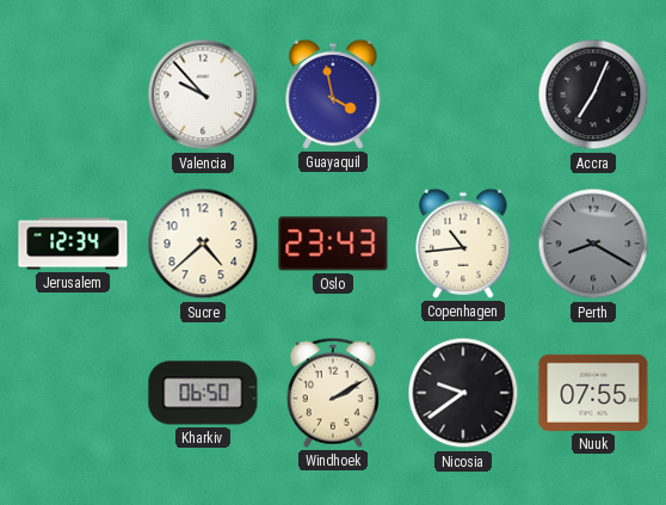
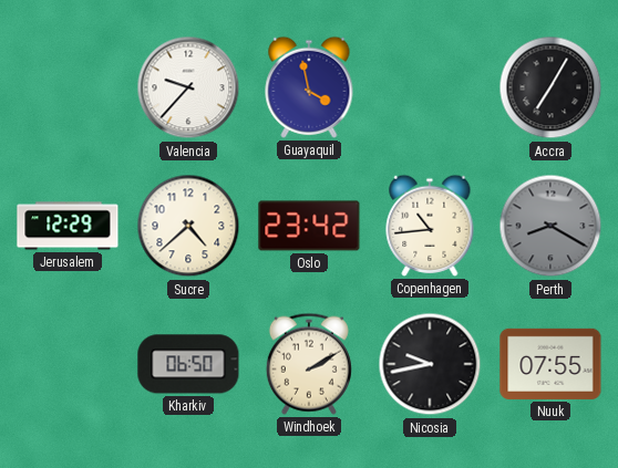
Valencia: 9:53 -> 9:37 (188, 87)
Accra: 7:04 -> 7:05 (550, 87)
Jerusalem: 12:34 -> 12:29 (68, 226)
Oslo: 23:43 -> 23:42 (309, 226)
Nicosia: 9:39 -> 9:43 (430, 364)
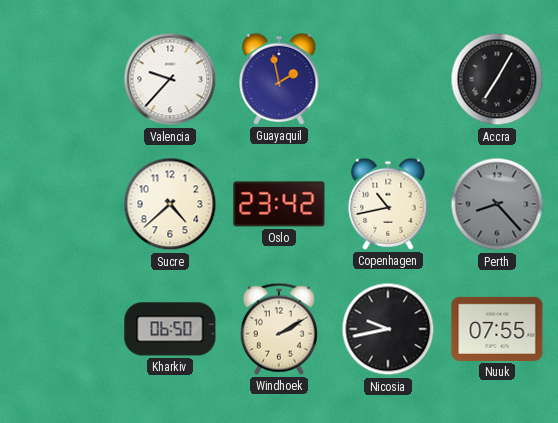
Guayaquil: 3:58 -> 1:58 (279, 79)
Jerusalem: 12:29 -> none (68, 226)
Copenhagen: 10:44 -> 10:43 (388, 204)
Perth: 8:20 -> 8:23 (497, 204)
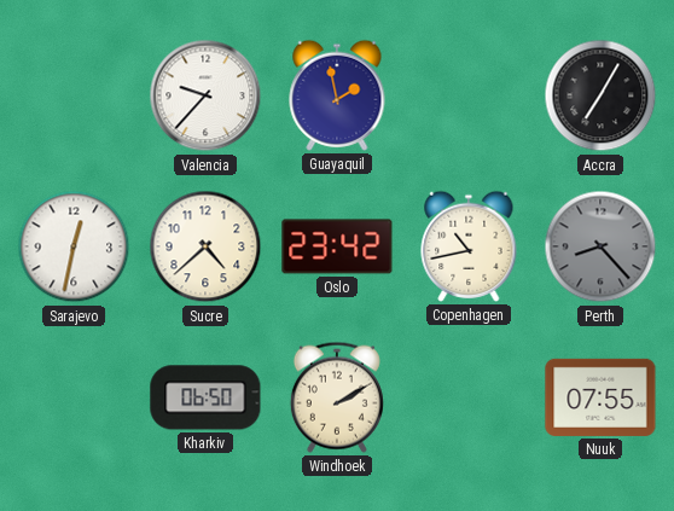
Sarajevo: none -> 12:32 (74, 246)
Nicosia: 9:43 -> none (388, 329)
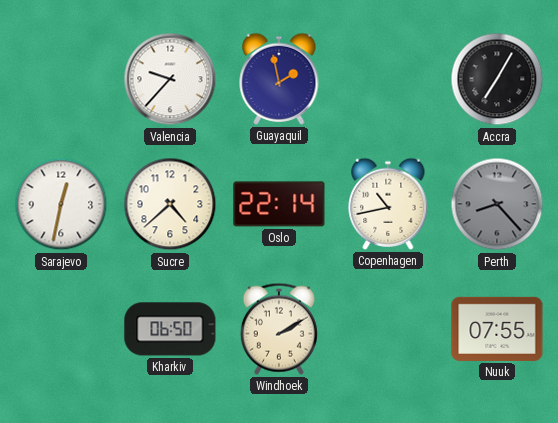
Oslo: 23:42 -> 22:14 (279, 204)
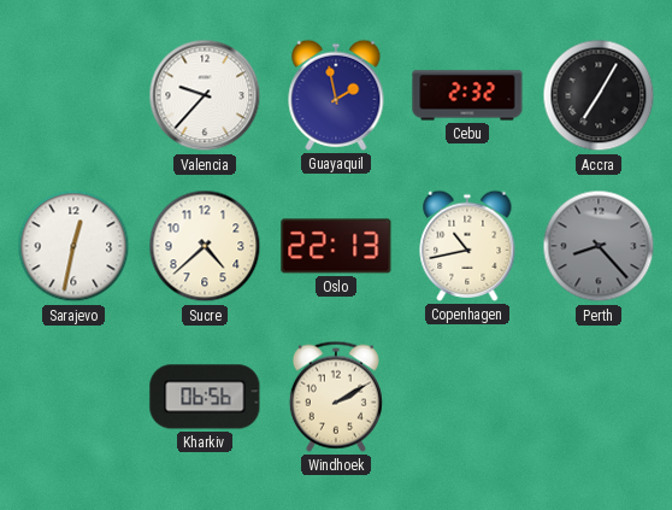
Cebu: none -> 2:32 (467, 95)
Oslo: 22:14 -> 22:13 (336, 246)
Kharkiv: 06:50 -> 06:56 (205, 397)
Nuuk: 07:55 -> none (497, 329)
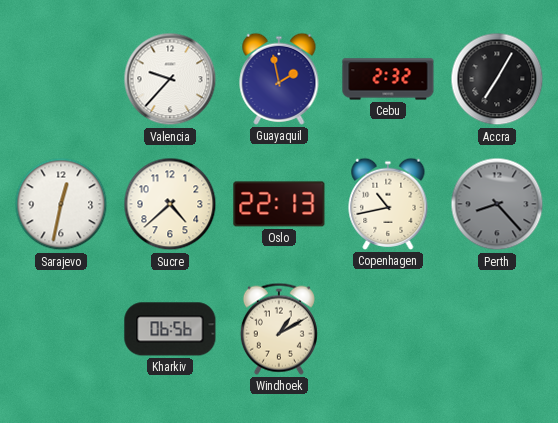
Windhoek: 2:10 -> 1:10 (279, 329)
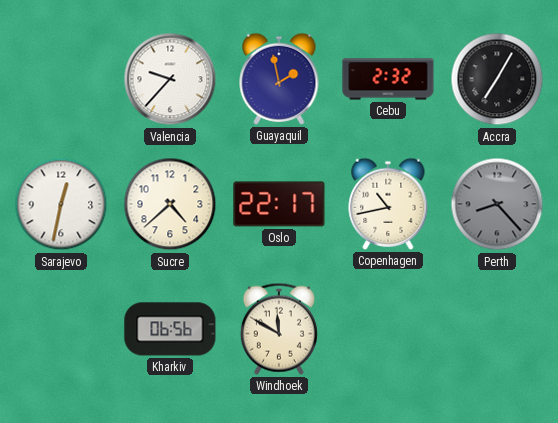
Oslo: 22:13 -> 22:17 (279, 204)
Windhoek: 1:10 -> 11:50 (279, 329)
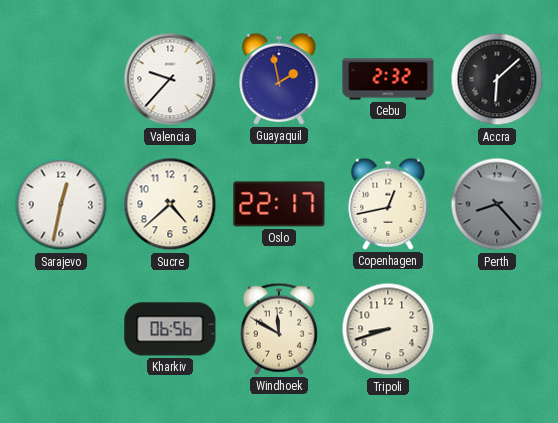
Accra: 7:05 -> 6:08 (497, 79)
Copenhagen: 10:43 -> 12:43 (388, 204)
Tripoli: none -> 8:42 (388, 329)
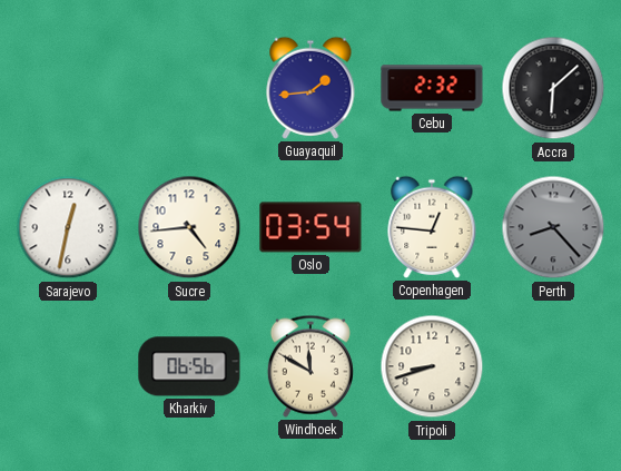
Valencia: 9:37 -> none (170, 79)
Guayaquil: 1:58 -> 1:44 (310, 88)
Sucre: 4:38 -> 4:44 (189, 227)
Oslo: 22:17 -> 03:54 (310, 227)
Copenhagen: 12:43 -> 12:46 (432, 227)
